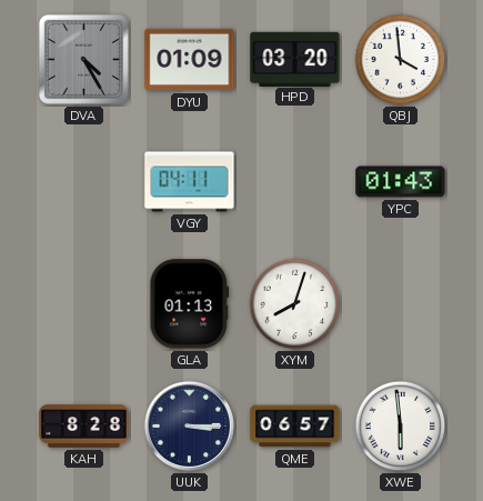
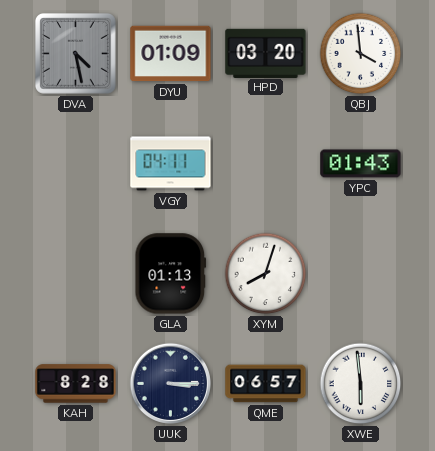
DVA: 4:25 -> 4:28 (75, 53)
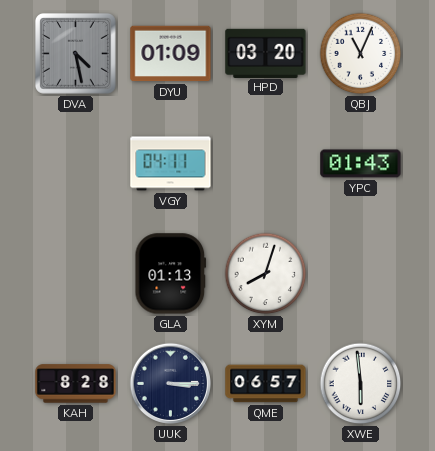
QBJ: 3:59 -> 11:04 (361, 54)
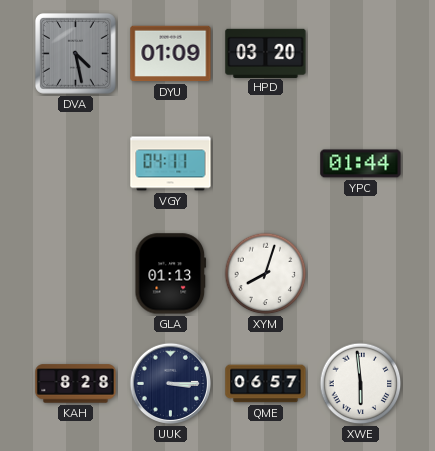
QBJ: 11:04 -> none (361, 54)
YPC: 01:43 -> 01:44 (361, 164)
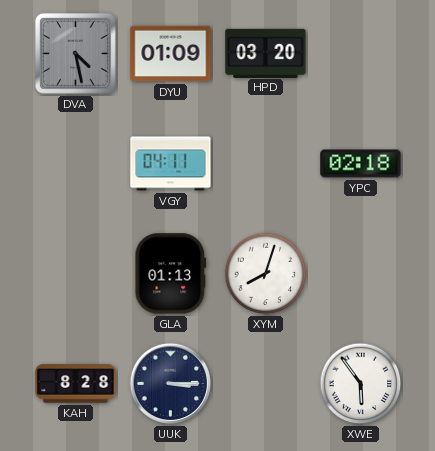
YPC: 01:44 -> 02:18 (361, 164)
QME: 06:57 -> none (266, 384)
XWE: 5:59 -> 5:54 (361, 384)
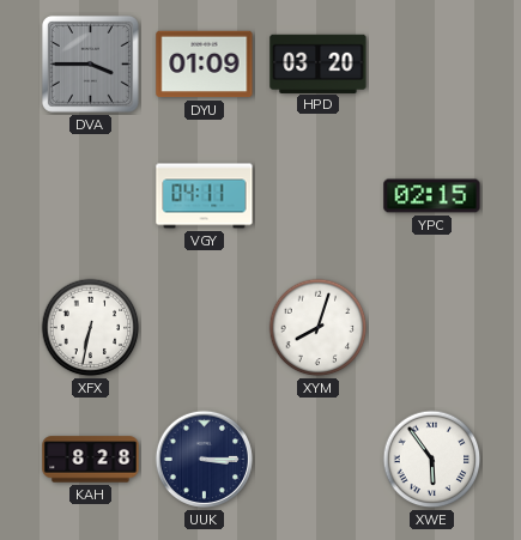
DVA: 4:28 -> 3:45 (90, 63)
YPC: 02:18 -> 02:15 (432, 196)
XFX: none -> 6:32 (91, 328)
GLA: 01:13 -> none (171, 274)
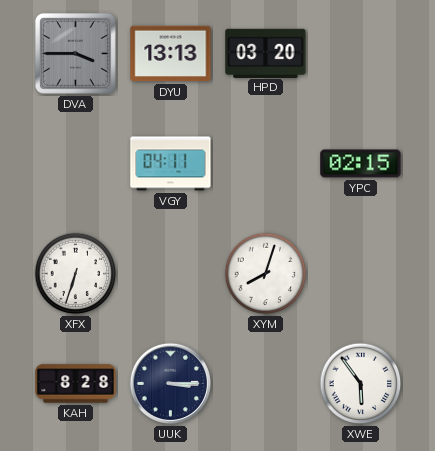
DYU: 01:09 -> 13:13 (171, 54)
XFX: 6:32 -> 6:33 (76, 274)
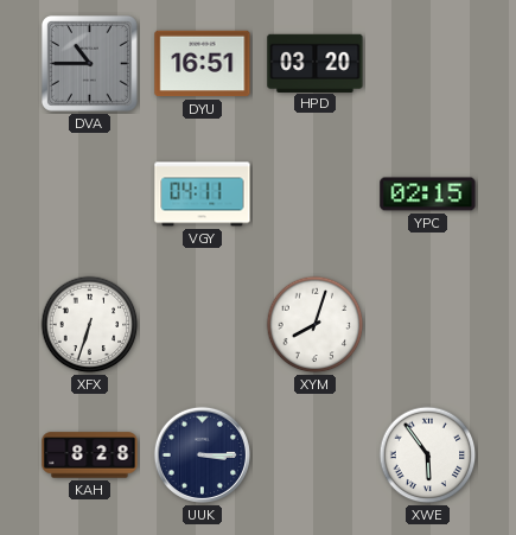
DVA: 3:45 -> 10:45 (89, 63)
DYU: 13:13 -> 16:51 (203, 64)
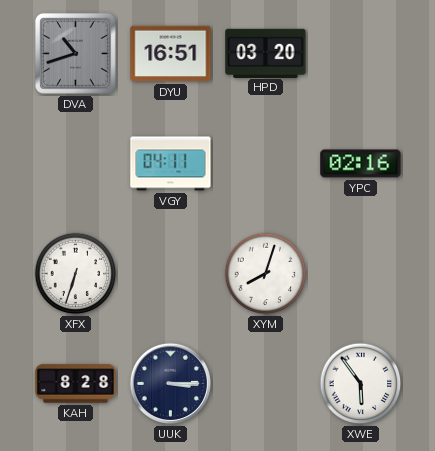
DVA: 10:45 -> 10:42 (75, 53)
YPC: 02:15 -> 02:16 (361, 164)
